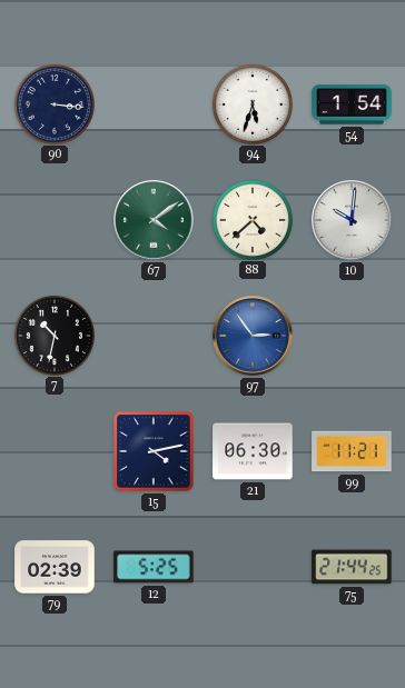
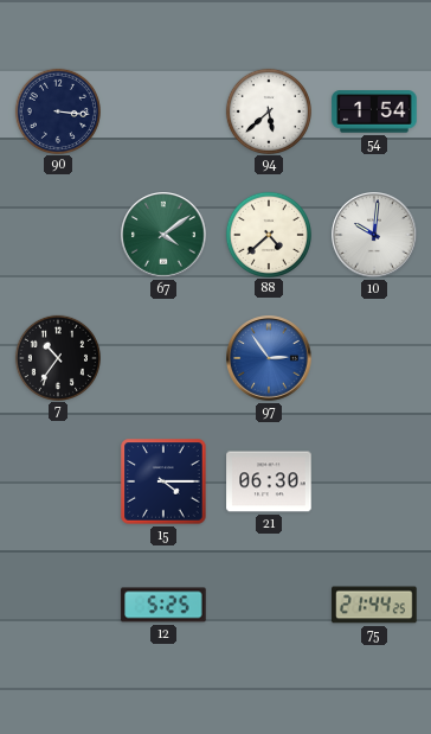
94: 5:33 -> 5:38 (268, 110)
7: 10:32 -> 10:36 (57, 357)
15: 4:13 -> 4:15 (163, 481)
99: 11:21 -> none (352, 451)
79: 02:39 -> none (55, 567)
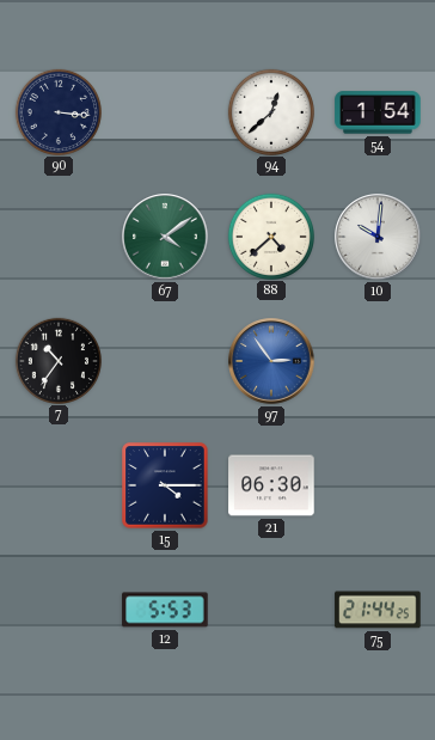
94: 5:38 -> 12:38 (270, 111)
12: 5:25 -> 5:53 (165, 610)
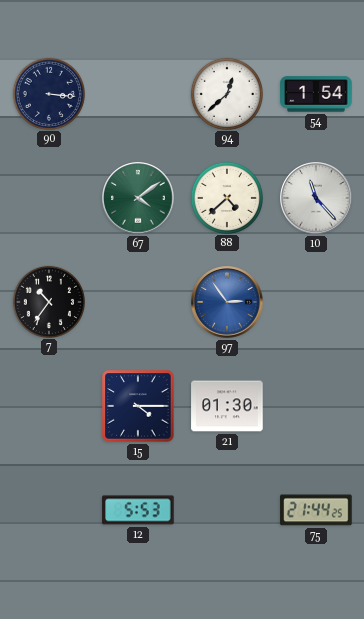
10: 10:01 -> 11:23 (316, 198)
21: 06:30 -> 01:30 (227, 406)
